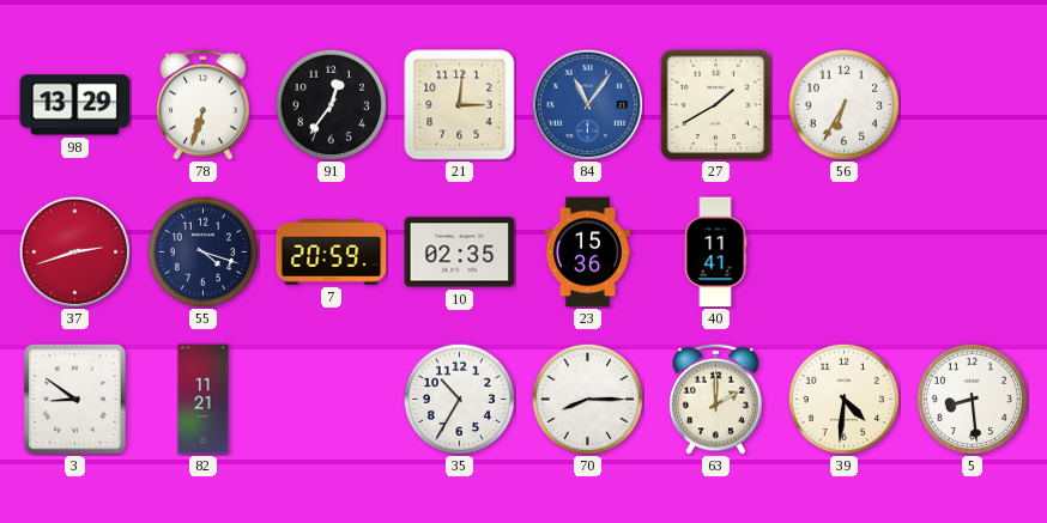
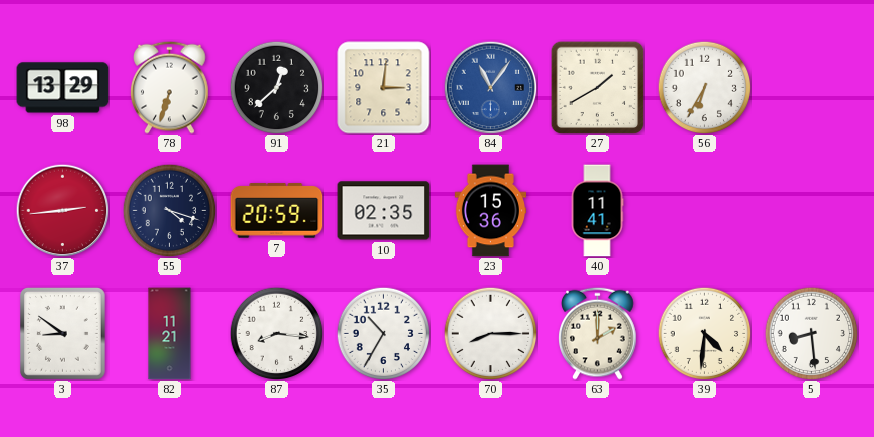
91: 12:36 -> 12:38 (276, 87)
37: 2:42 -> 2:44 (62, 210)
87: none -> 8:16 (276, 333)
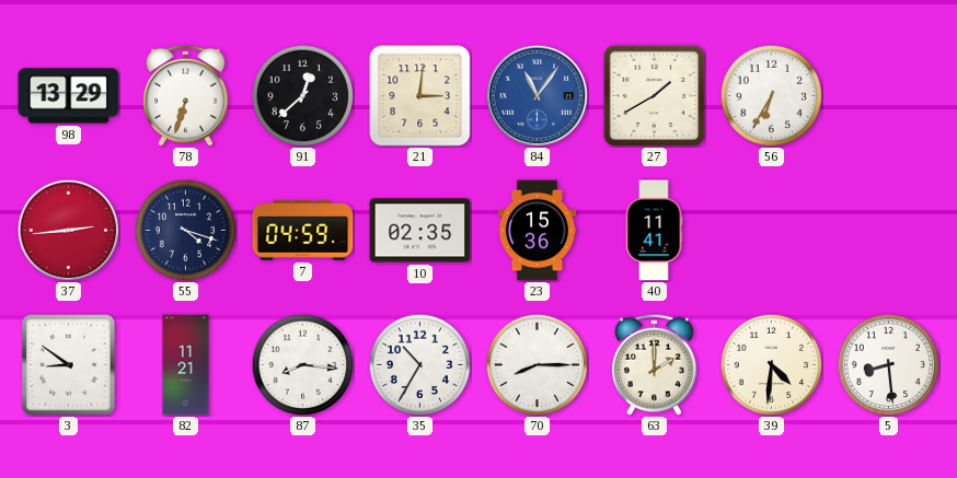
7: 20:59 -> 04:59 (303, 231)
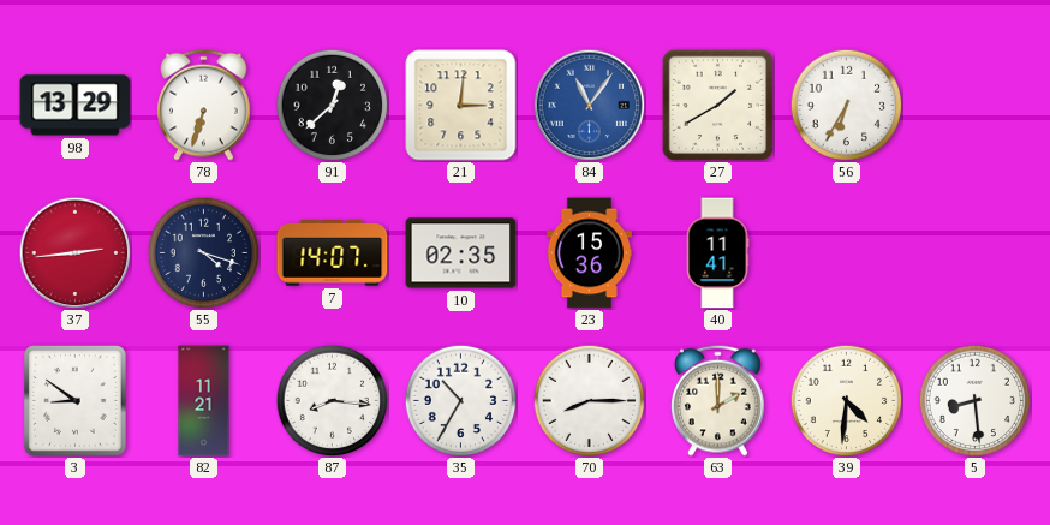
7: 04:59 -> 14:07 (333, 253)
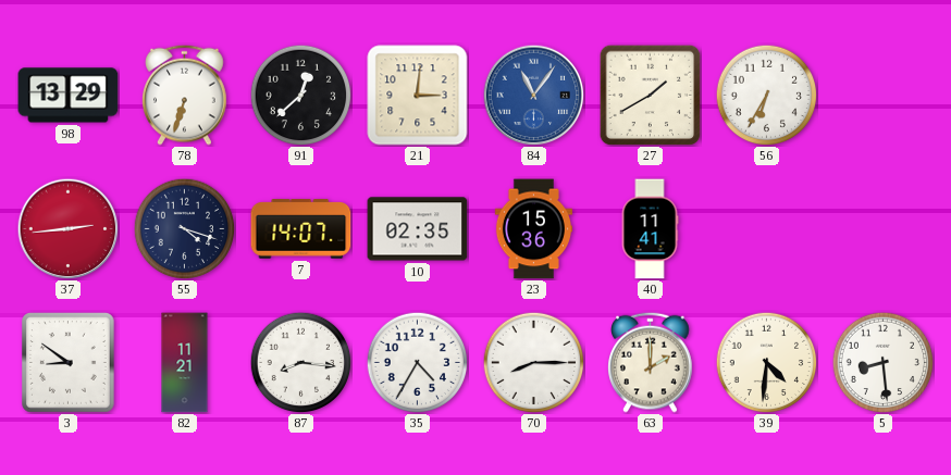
35: 10:35 -> 4:35 (417, 362)
